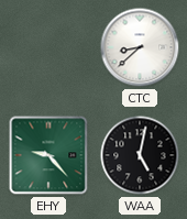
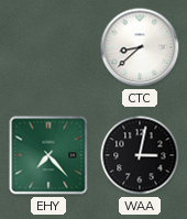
EHY: 9:23 -> 7:23 (48, 155)
WAA: 5:02 -> 3:02 (140, 155)
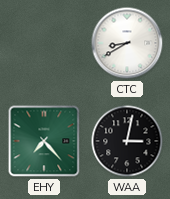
CTC: 8:38 -> 8:40 (127, 43)
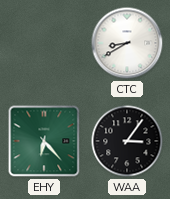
EHY: 7:23 -> 6:23 (44, 141)
WAA: 3:02 -> 3:06 (127, 141)
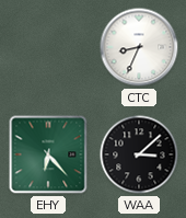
CTC: 8:40 -> 8:34 (139, 47)
WAA: 3:06 -> 3:08 (139, 154)
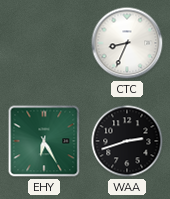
EHY: 6:23 -> 6:25 (44, 141)
WAA: 3:08 -> 2:42 (127, 141)
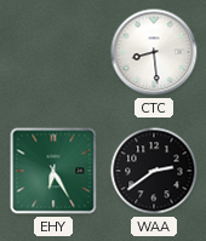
CTC: 8:34 -> 8:29 (154, 52)
WAA: 2:42 -> 2:39 (154, 171)
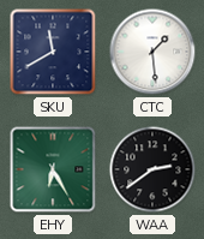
SKU: none -> 11:40 (53, 52)
CTC: 8:29 -> 1:29 (152, 52)
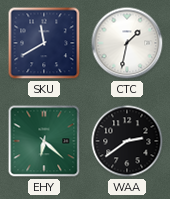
CTC: 1:29 -> 1:32 (127, 43)
EHY: 6:25 -> 6:22 (44, 141)
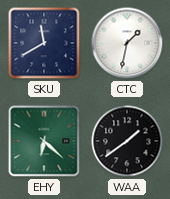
WAA: 2:39 -> 1:39 (127, 141)
